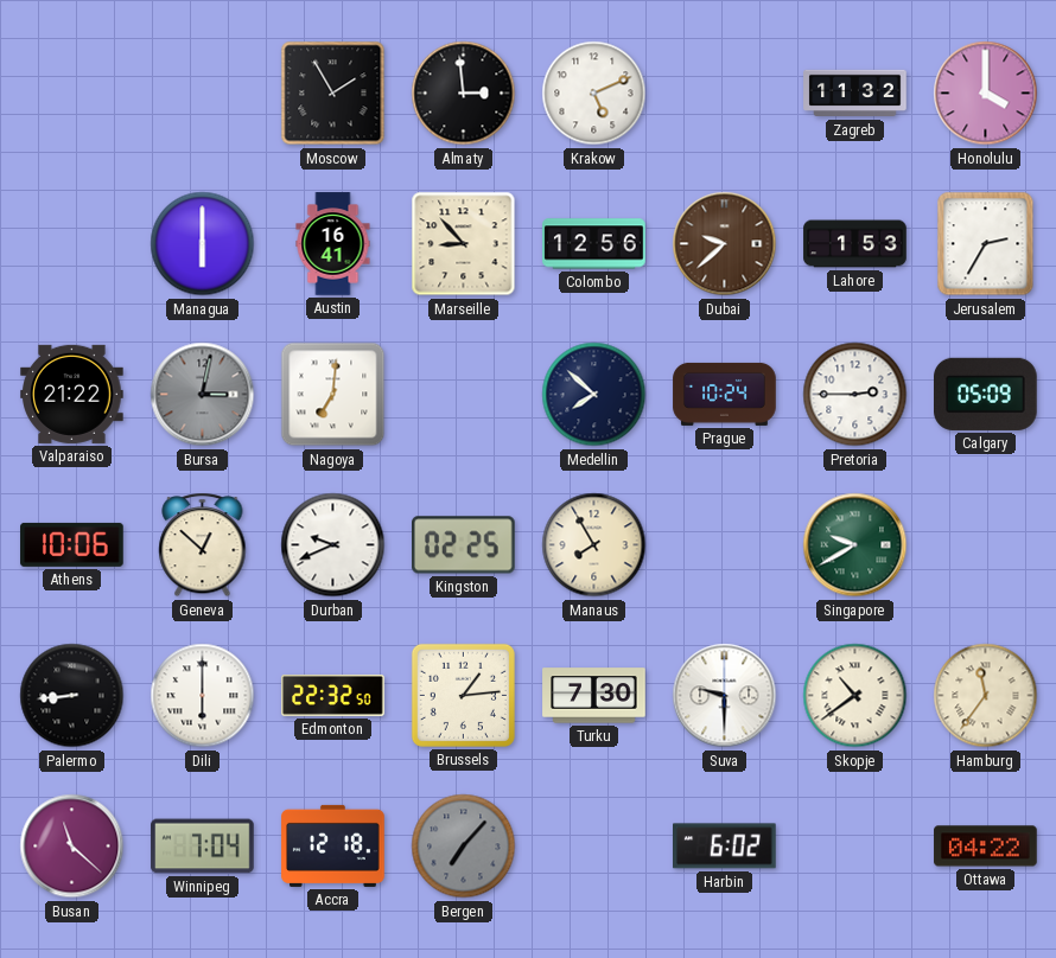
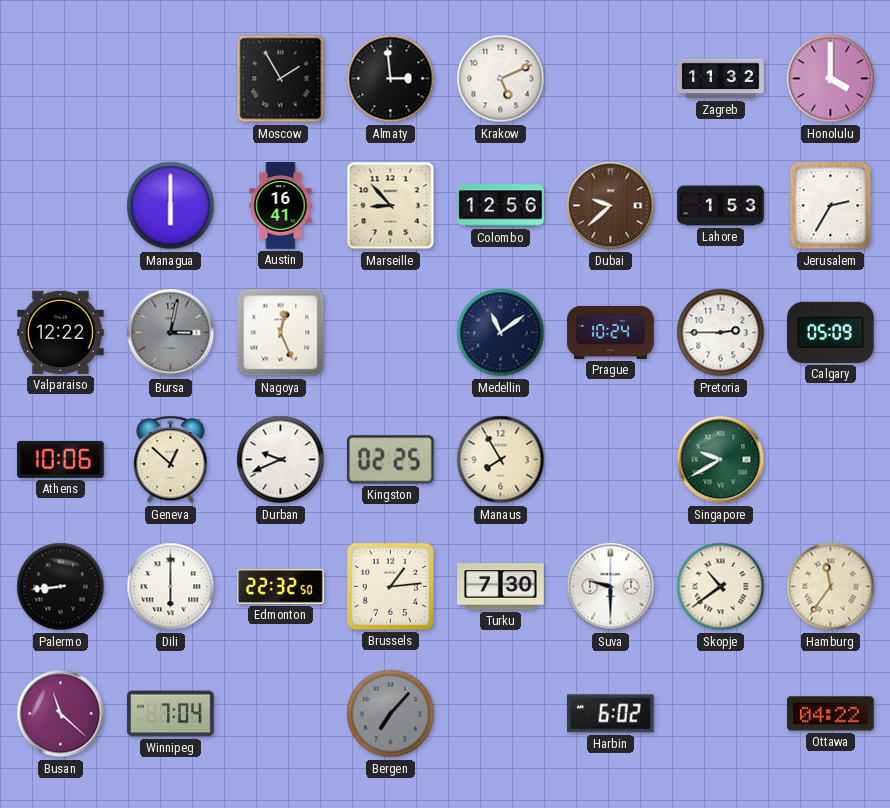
Valparaiso: 21:22 -> 12:22 (61, 332)
Nagoya: 7:01 -> 12:26 (281, 333)
Medellin: 7:52 -> 11:09 (501, 333)
Accra: 12:18 -> none (333, 845)
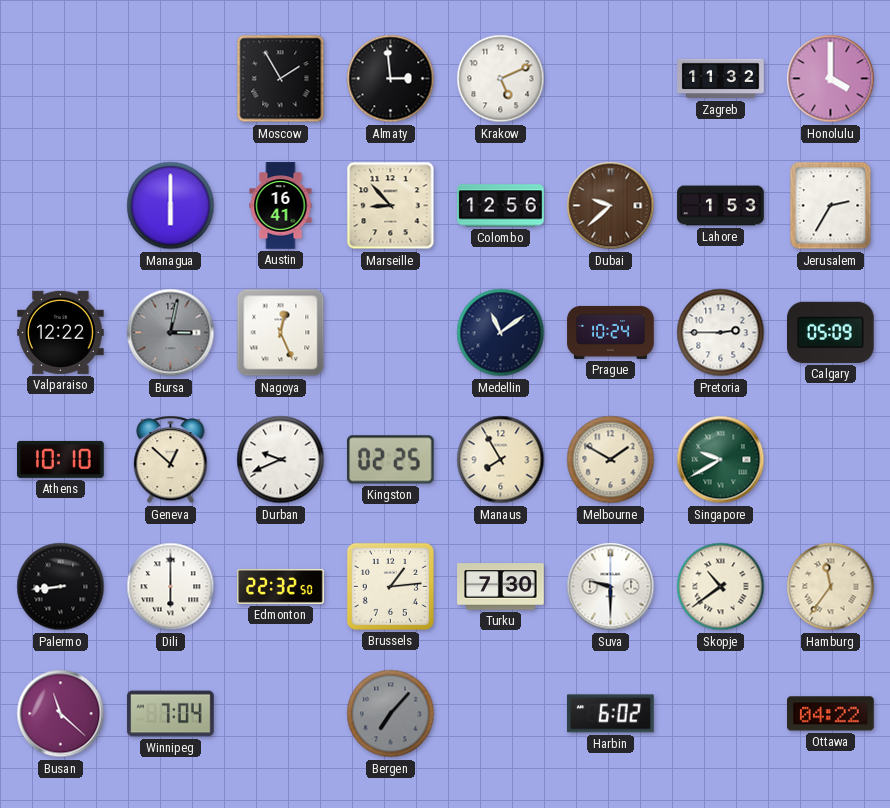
Athens: 10:06 -> 10:10 (61, 459)
Melbourne: none -> 1:50 (611, 460)
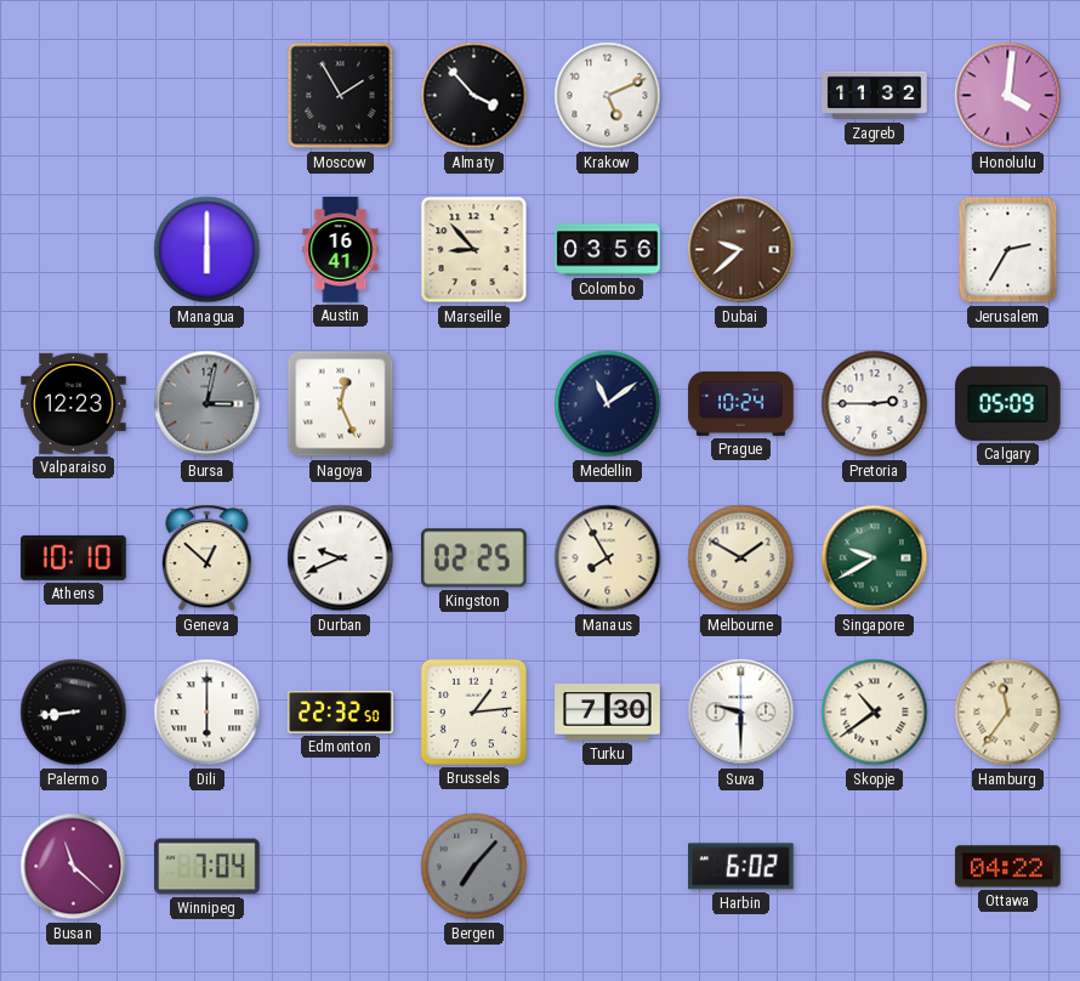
Almaty: 2:59 -> 3:53 (474, 96)
Honolulu: 4:00 -> 4:01 (1008, 96)
Colombo: 12:56 -> 03:56 (608, 250)
Lahore: 1:53 -> none (721, 206)
Valparaiso: 12:22 -> 12:23 (74, 403)
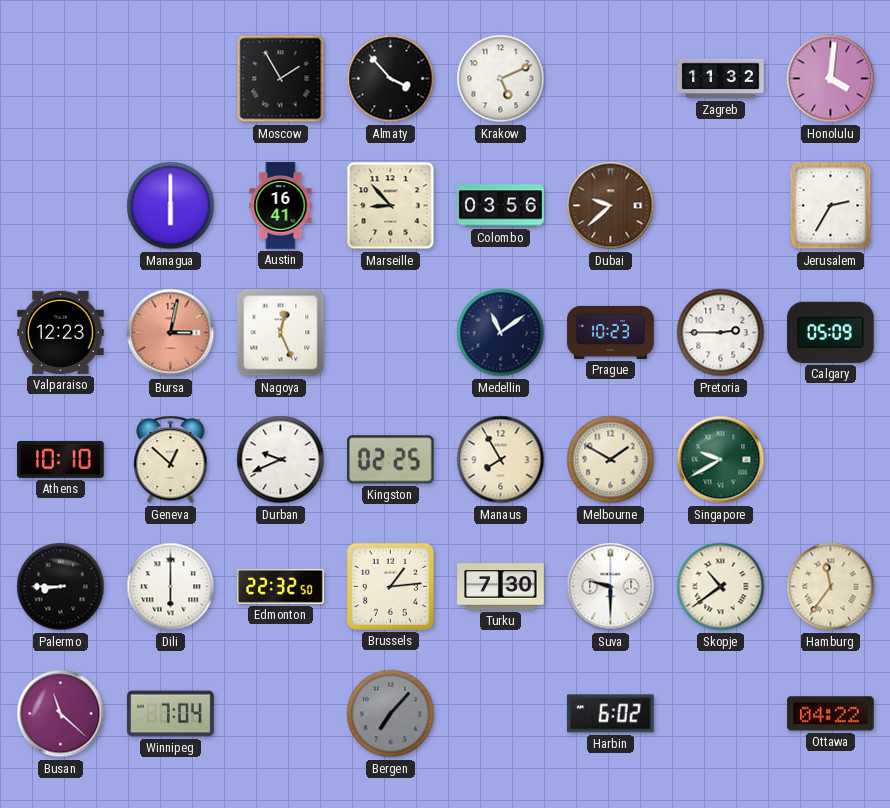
Bursa dial: grey -> salmon (171, 333)
Prague: 10:24 -> 10:23 (611, 332)
Palermo: 8:44 -> 8:45 (61, 587)
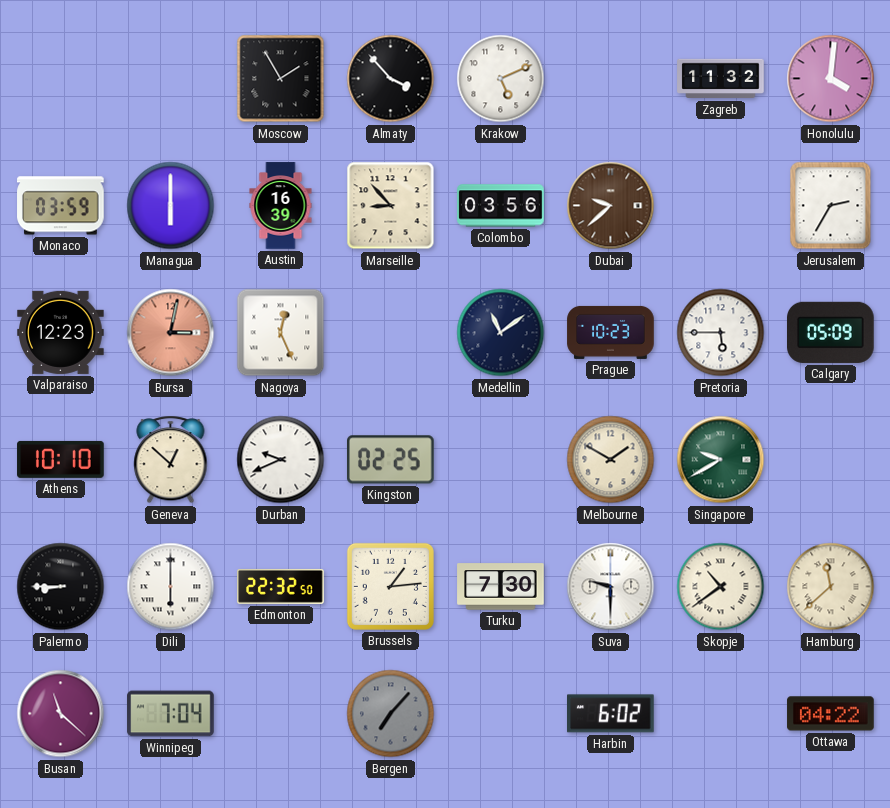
Monaco: none -> 03:59 (61, 206)
Austin: 16:41 -> 16:39 (281, 206)
Pretoria: 2:45 -> 5:45 (721, 333)
Manaus: 7:55 -> none (501, 460)
Hamburg: 11:36 -> 11:38 (831, 587)
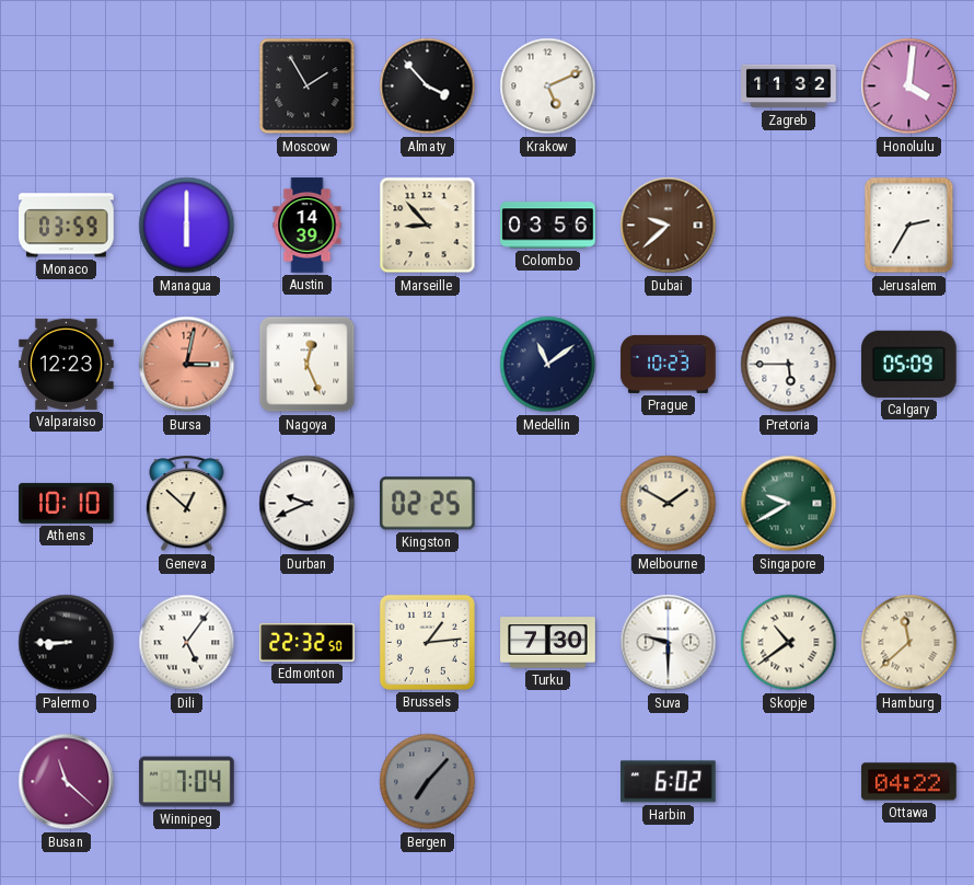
Austin: 16:39 -> 14:39 (308, 226)
Dili: 6:00 -> 5:06 (187, 643)
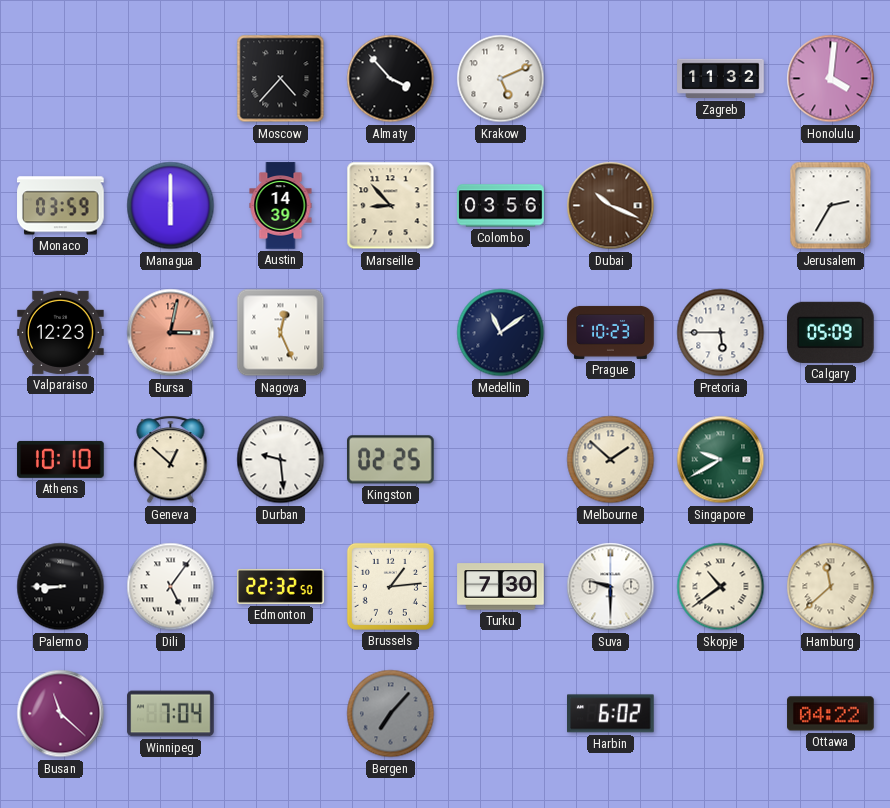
Moscow: 1:55 -> 4:37 (281, 79)
Dubai: 9:38 -> 10:19 (611, 206)
Durban: 9:41 -> 9:29 (281, 460)
Melbourne: 1:50 -> 1:52 (611, 460)
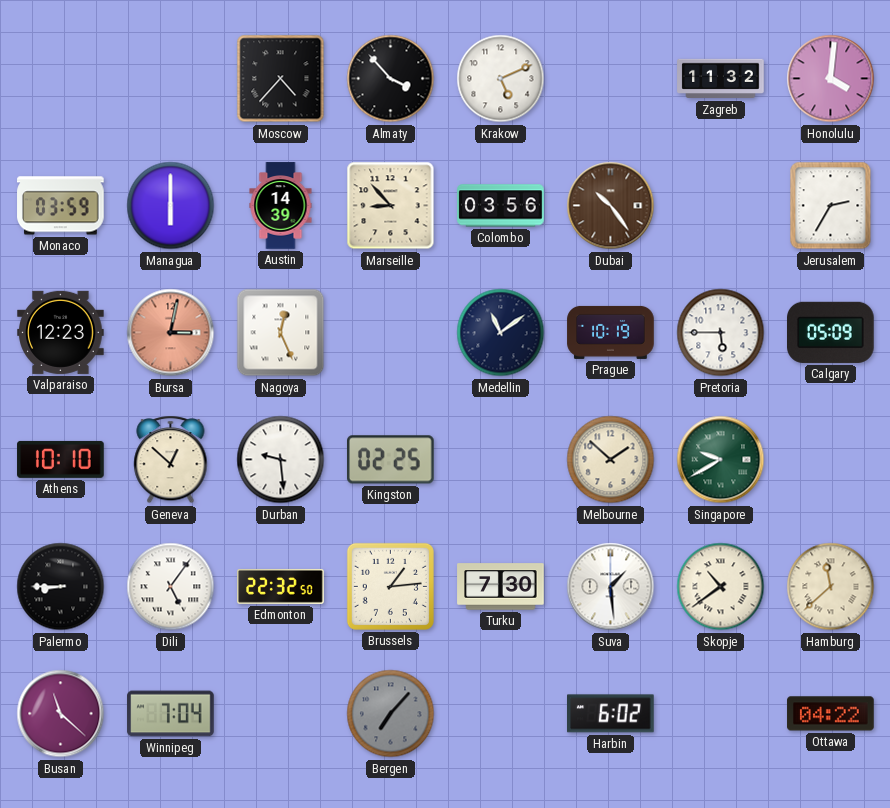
Dubai: 10:19 -> 10:24 (611, 206)
Prague: 10:23 -> 10:19 (611, 332)
Suva: 9:30 -> 1:29 (611, 587)
